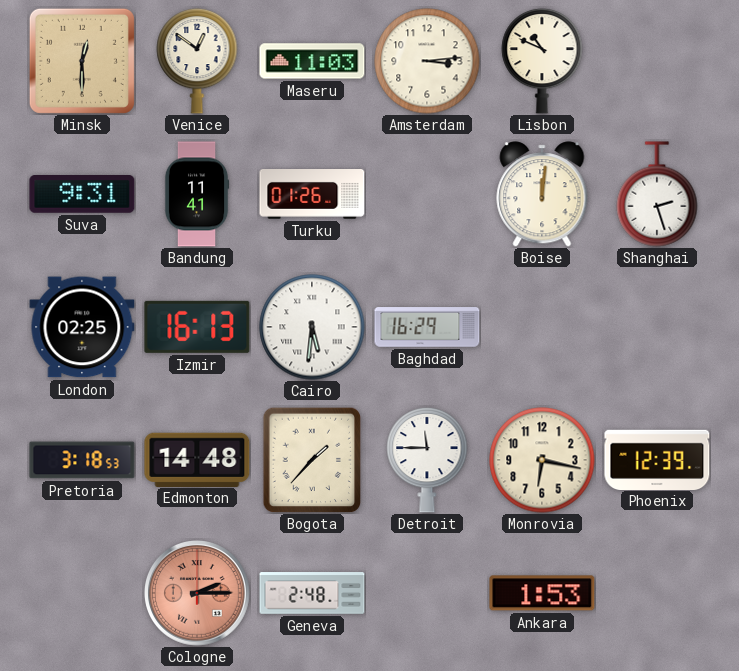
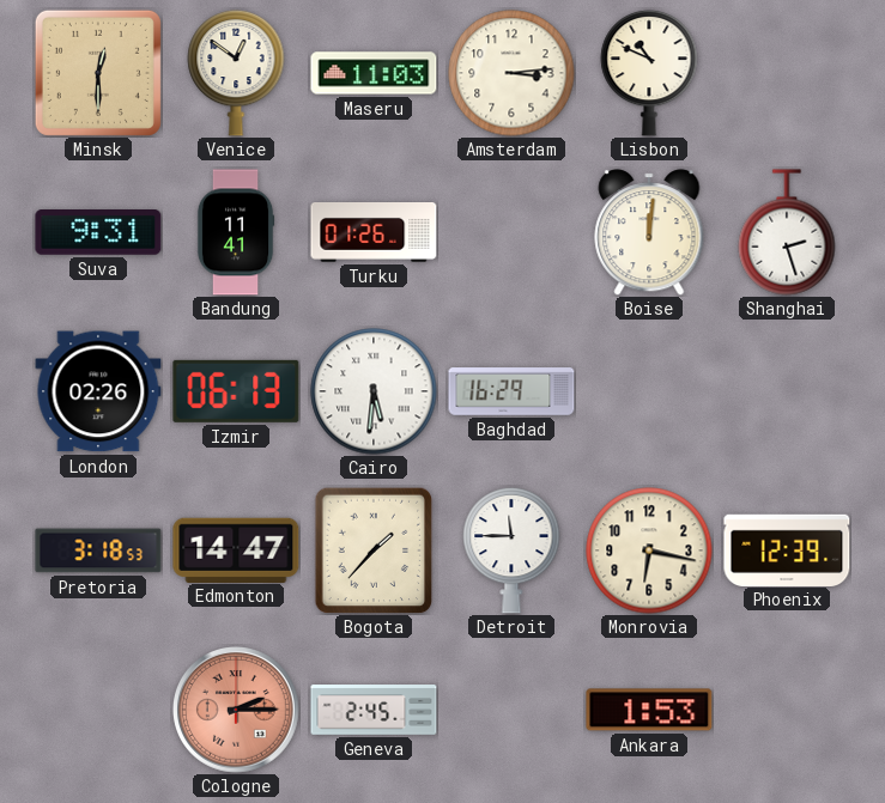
London: 02:25 -> 02:26 (98, 391)
Izmir: 16:13 -> 06:13 (236, 391)
Edmonton: 14:48 -> 14:47 (236, 549)
Geneva: 2:48 -> 2:45 (374, 710)
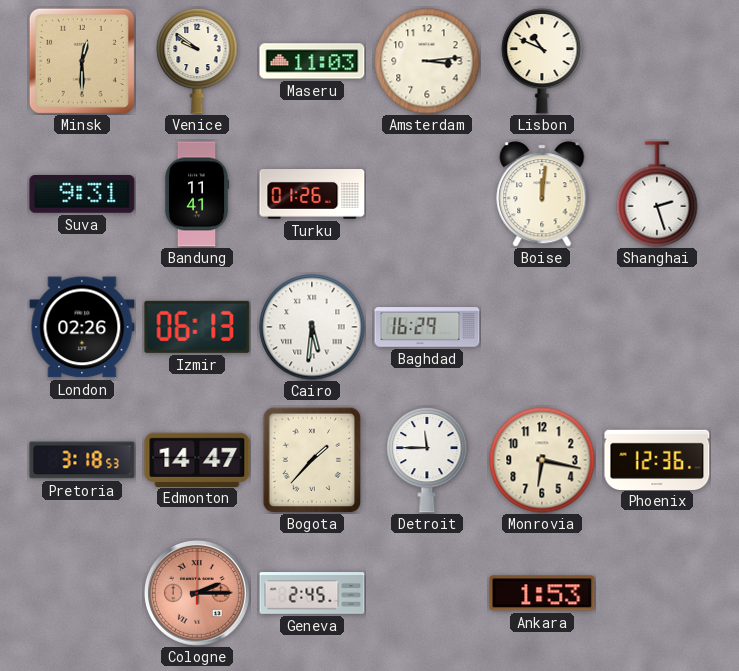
Venice: 12:51 -> 9:51 (197, 61)
Phoenix: 12:39 -> 12:36 (657, 459)
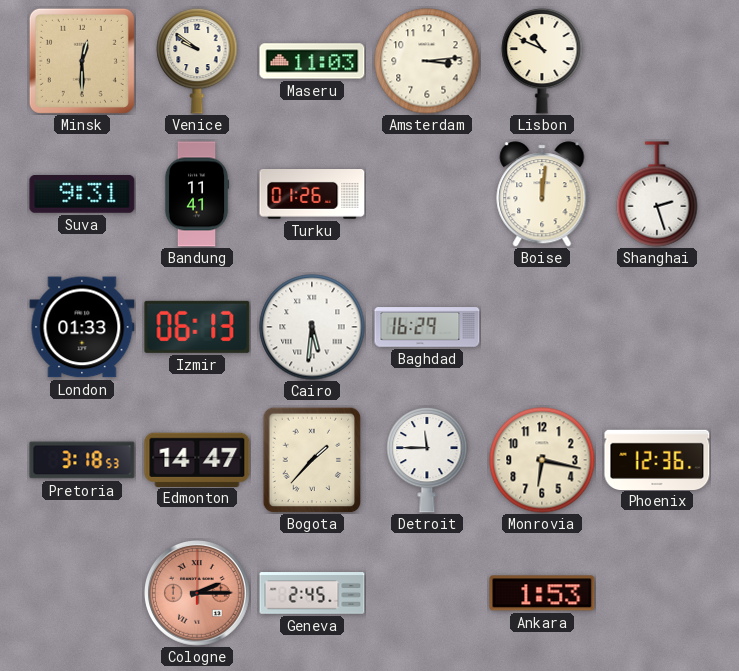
London: 02:26 -> 01:33 (82, 327)
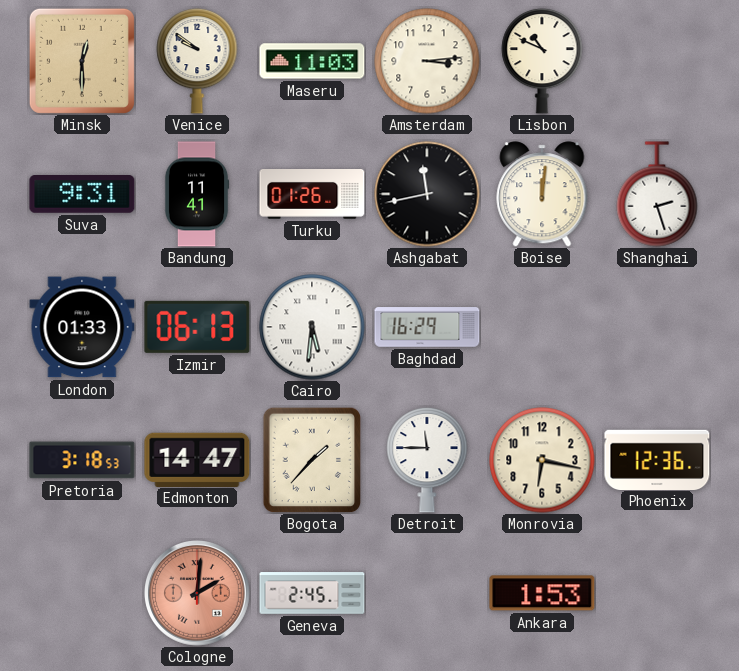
Ashgabat: none -> 11:43 (427, 194)
Cologne: 2:15 -> 2:01 (198, 594)
